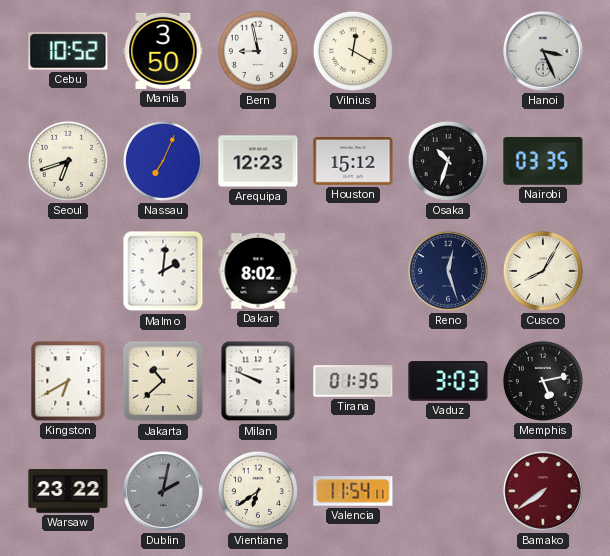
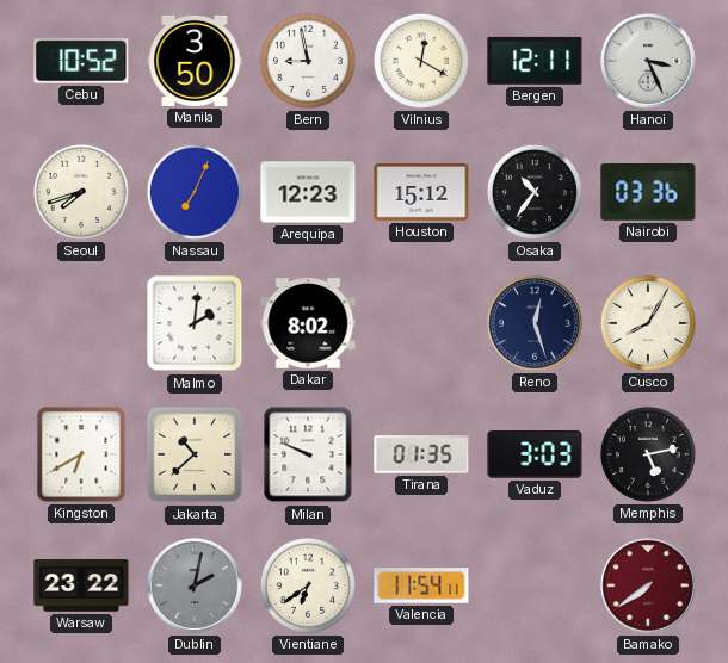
Bergen: none -> 12:11 (535, 61)
Seoul: 6:42 -> 7:42 (81, 192)
Osaka: 10:33 -> 10:36 (535, 192)
Nairobi: 03:35 -> 03:36 (648, 192)
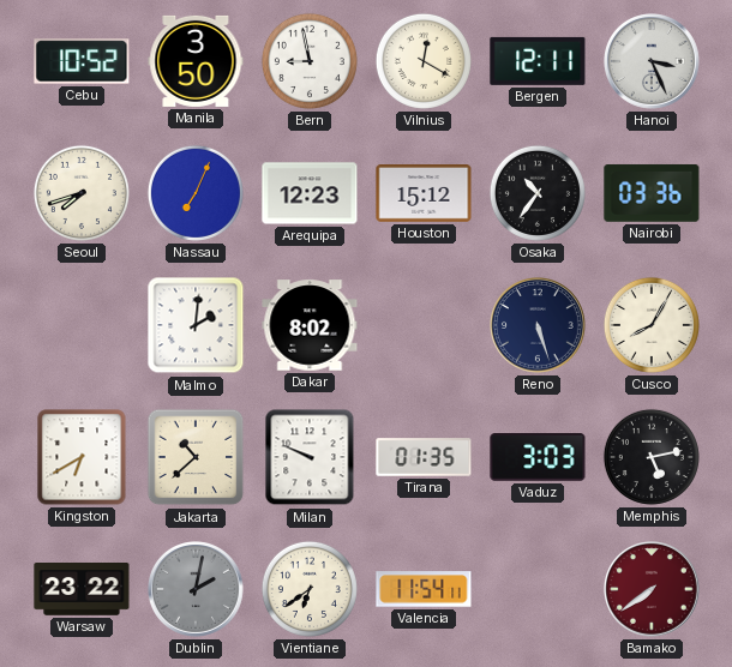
Reno: 12:27 -> 5:27 (539, 326)
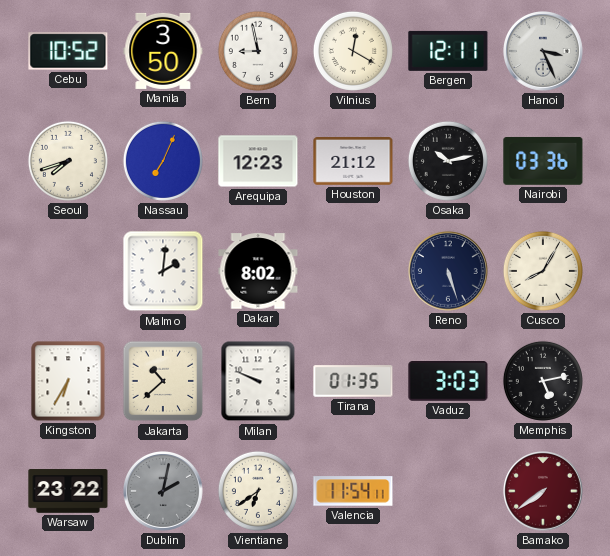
Houston: 15:12 -> 21:12 (353, 162)
Osaka: 10:36 -> 10:13 (448, 161)
Kingston: 6:40 -> 6:35 (68, 381)
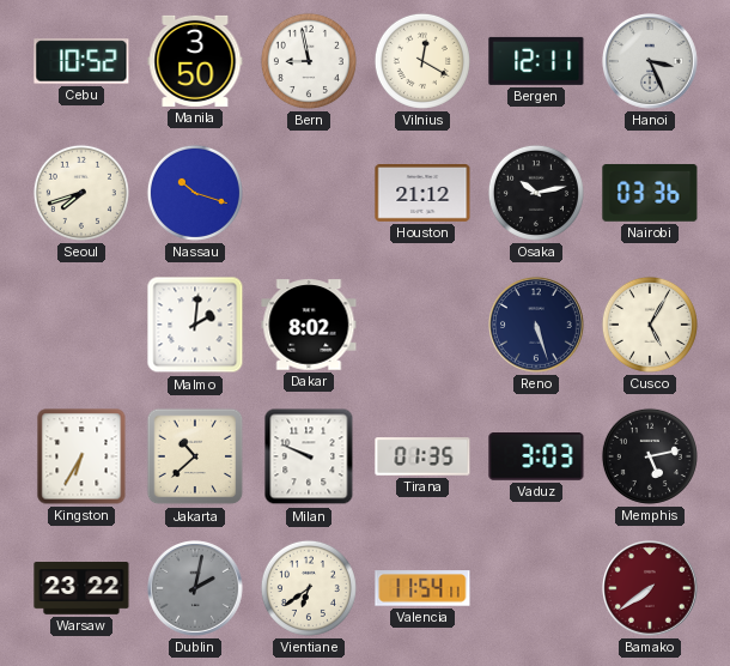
Nassau: 7:04 -> 10:18 (195, 193)
Arequipa: 12:23 -> none (258, 161)
Cusco: 8:05 -> 5:05 (650, 325)
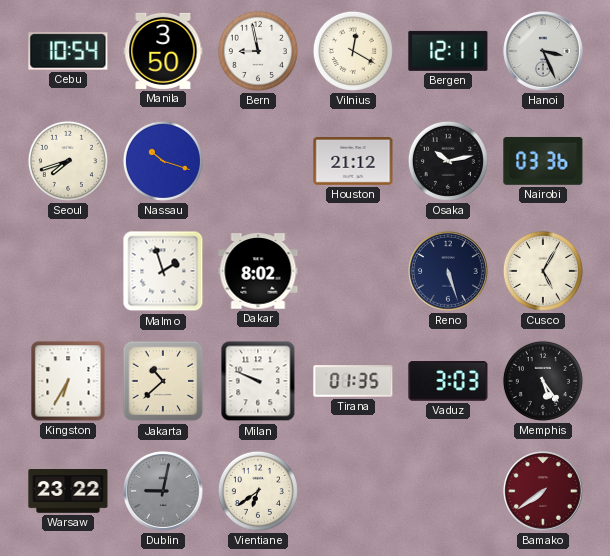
Cebu: 10:52 -> 10:54 (68, 51)
Malmo: 2:01 -> 1:57 (163, 271)
Memphis: 5:13 -> 5:24 (543, 381)
Dublin: 2:02 -> 9:02 (164, 492)
Valencia: 11:54 -> none (422, 588)
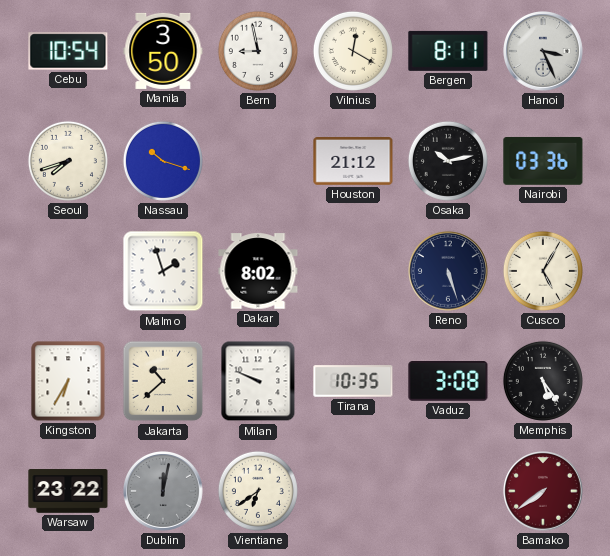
Bergen: 12:11 -> 8:11 (448, 51)
Tirana: 01:35 -> 10:35 (353, 381)
Vaduz: 3:03 -> 3:08 (448, 381)
Dublin: 9:02 -> 12:02 (164, 492)
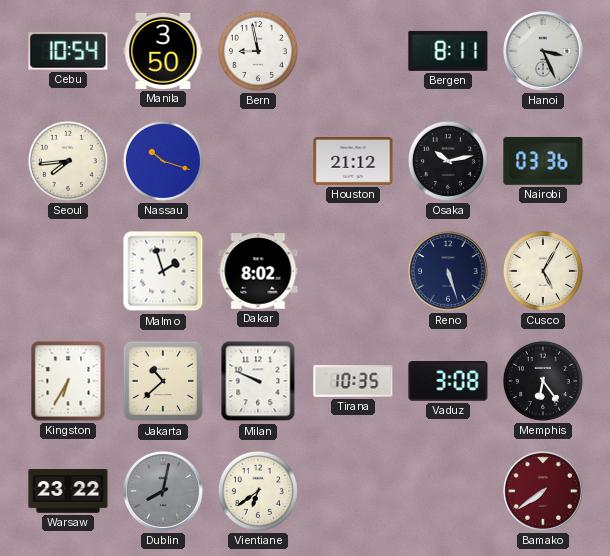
Vilnius: 12:20 -> none (353, 51)
Seoul: 7:42 -> 7:44 (68, 161)
Memphis: 5:24 -> 6:24 (543, 381)
Dublin: 12:02 -> 8:02 (164, 492)
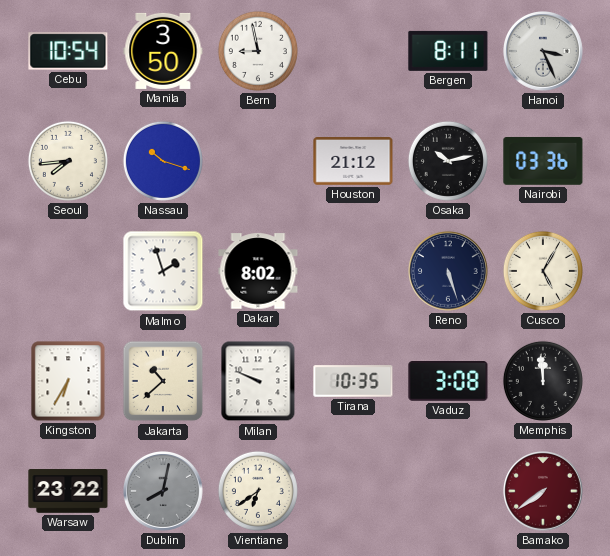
Memphis: 6:24 -> 11:59 (543, 381)
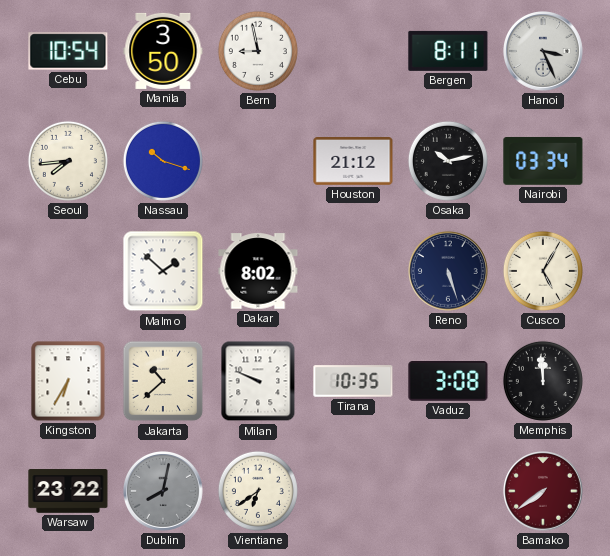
Nairobi: 03:36 -> 03:34 (543, 161)
Malmo: 1:57 -> 1:52 (163, 271)
